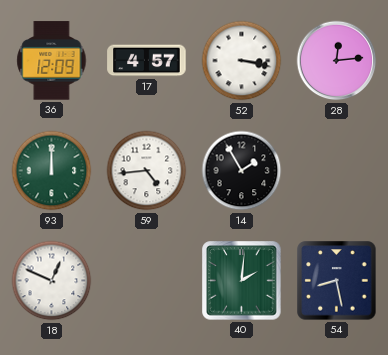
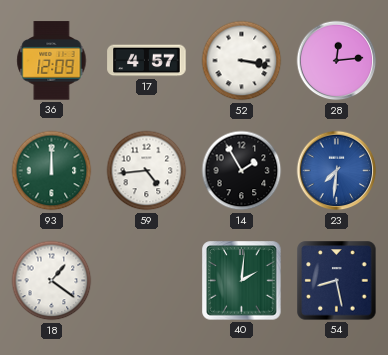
23: none -> 7:31 (337, 171)
18: 12:49 -> 1:21 (52, 281)
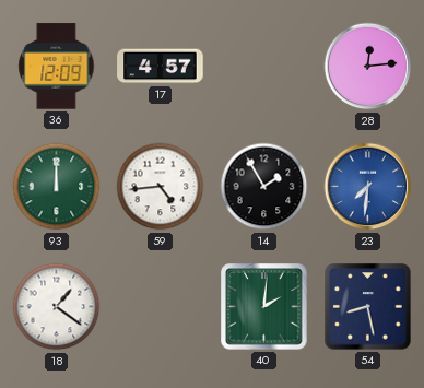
52: 3:17 -> none (242, 61)
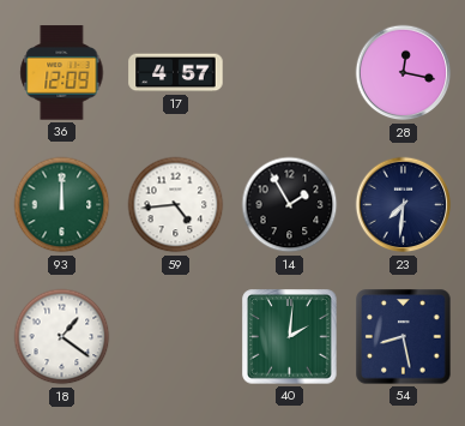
28: 12:14 -> 12:17 (404, 73)
23 dial: blue -> navy (404, 205)
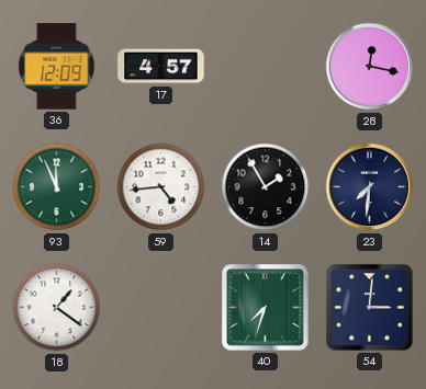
93: 12:00 -> 11:56 (57, 187)
40: 2:01 -> 7:33 (266, 308)
54: 8:28 -> 3:01 (370, 308)
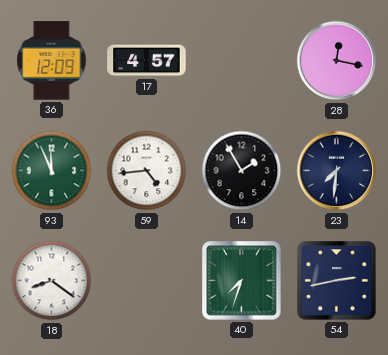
18: 1:21 -> 8:21 (52, 281)
54: 3:01 -> 2:43 (337, 281)
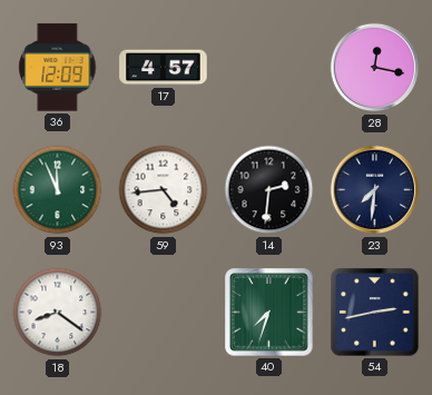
14: 1:55 -> 2:31 (269, 190)
